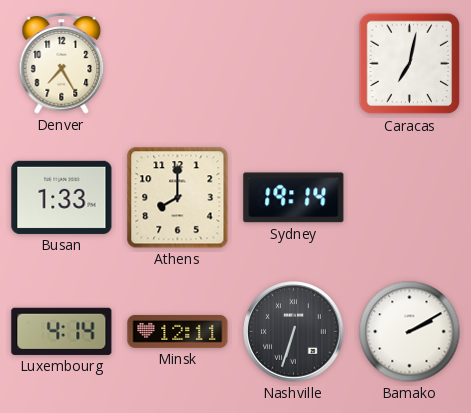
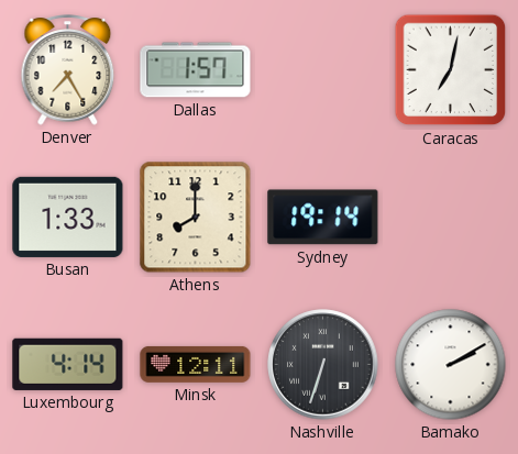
Dallas: none -> 1:57 (196, 70)
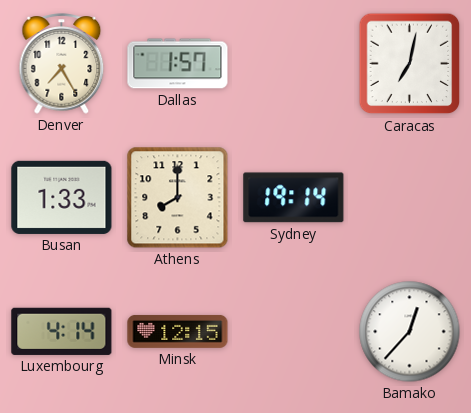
Minsk: 12:11 -> 12:15 (178, 331)
Nashville: 6:33 -> none (323, 365)
Bamako: 2:10 -> 12:37 (410, 332)
